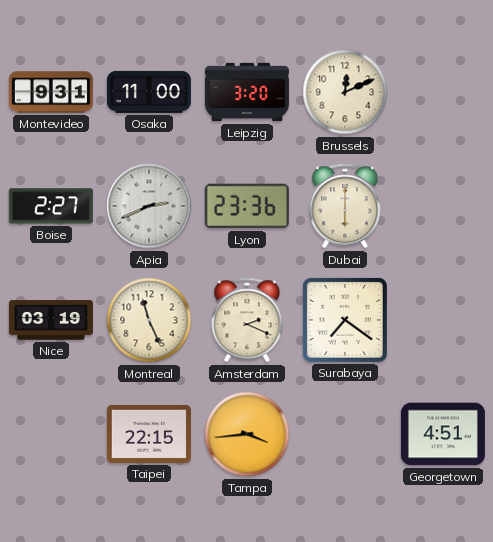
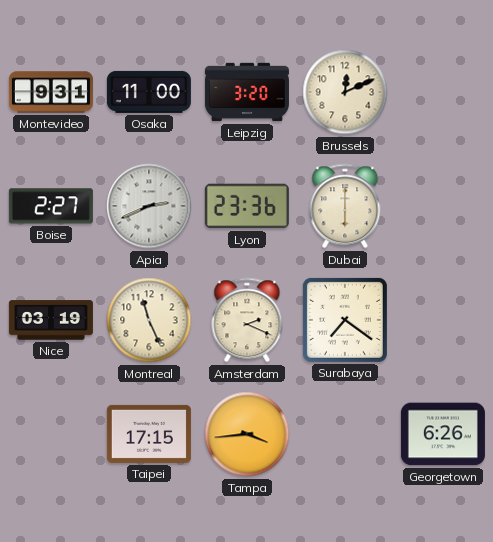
Taipei: 22:15 -> 17:15 (149, 434)
Georgetown: 4:51 -> 6:26 (443, 434)
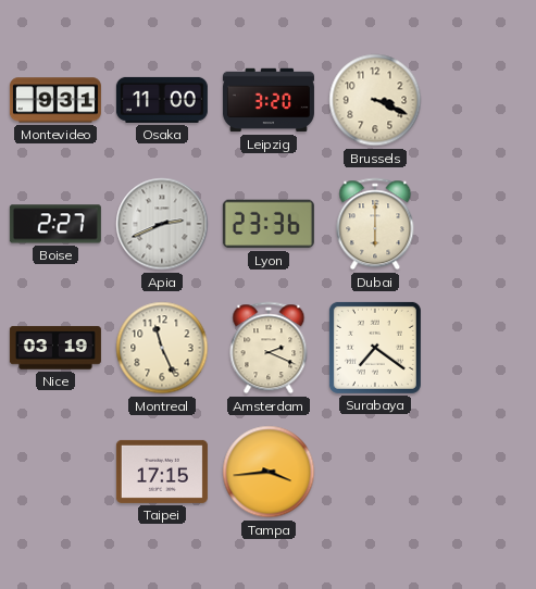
Brussels: 12:11 -> 3:19 (375, 100)
Georgetown: 6:26 -> none (443, 434)
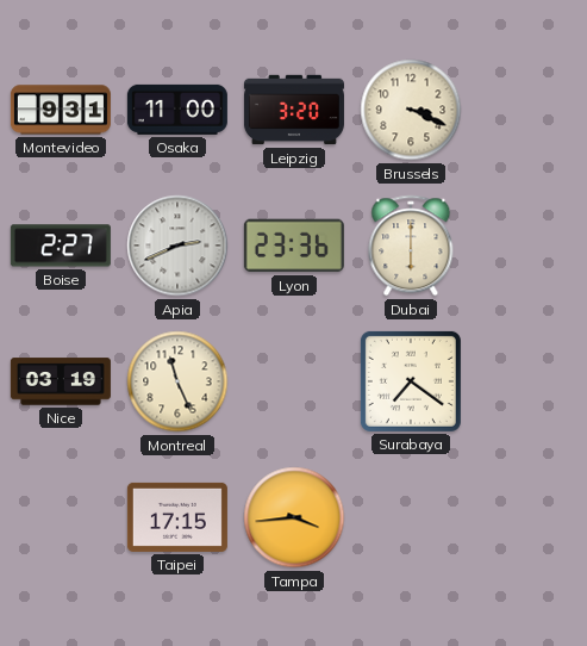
Amsterdam: 2:19 -> none (269, 348)
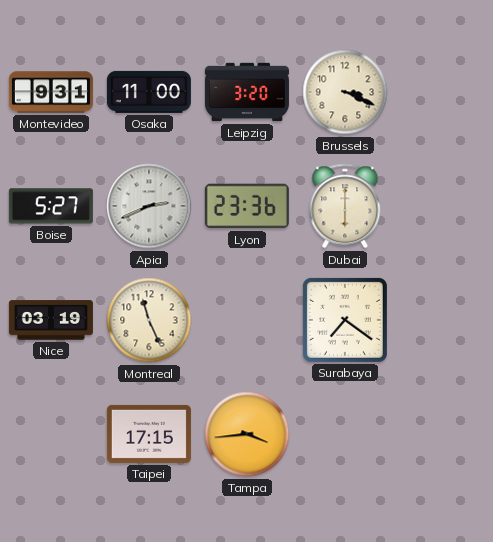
Boise: 2:27 -> 5:27 (51, 206)
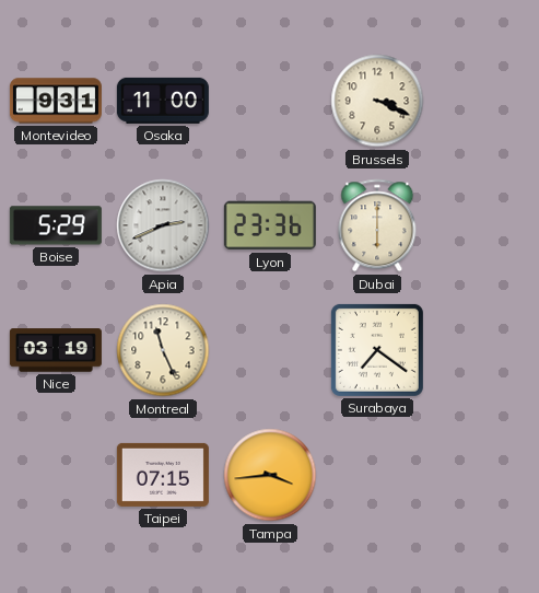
Leipzig: 3:20 -> none (247, 92)
Boise: 5:27 -> 5:29 (56, 225)
Taipei: 17:15 -> 07:15 (163, 475)
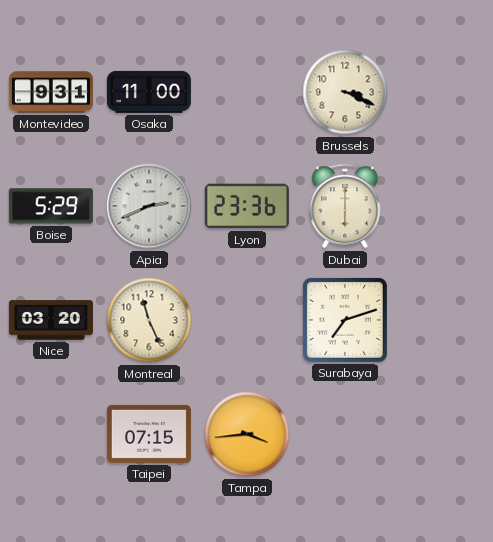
Nice: 03:19 -> 03:20 (51, 320)
Surabaya: 7:21 -> 7:12 (345, 320)
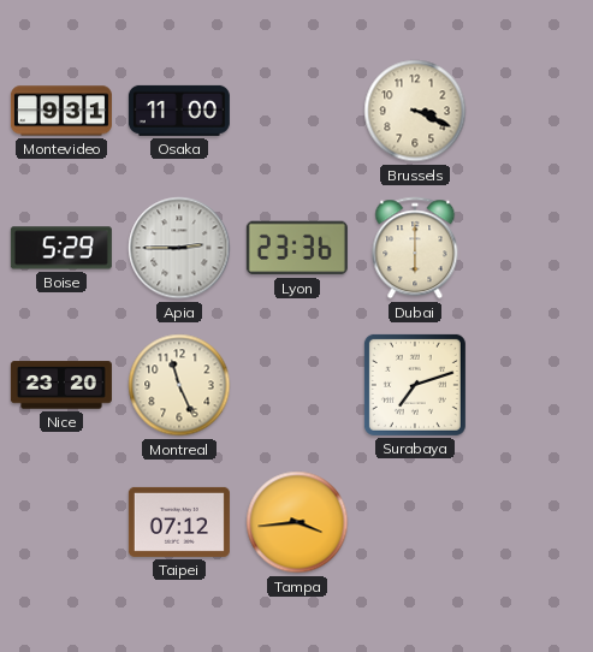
Apia: 2:41 -> 2:45 (179, 248)
Nice: 03:20 -> 23:20 (61, 385)
Taipei: 07:15 -> 07:12 (179, 522)
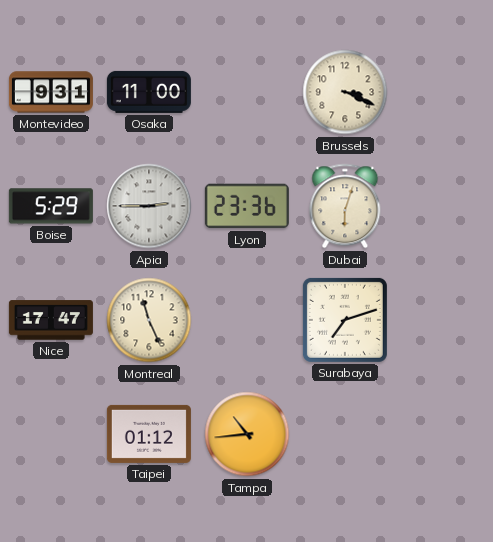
Dubai: 6:00 -> 6:03 (345, 206)
Nice: 23:20 -> 17:47 (51, 320)
Taipei: 07:12 -> 01:12 (149, 434)
Tampa: 3:44 -> 10:44 (247, 434)
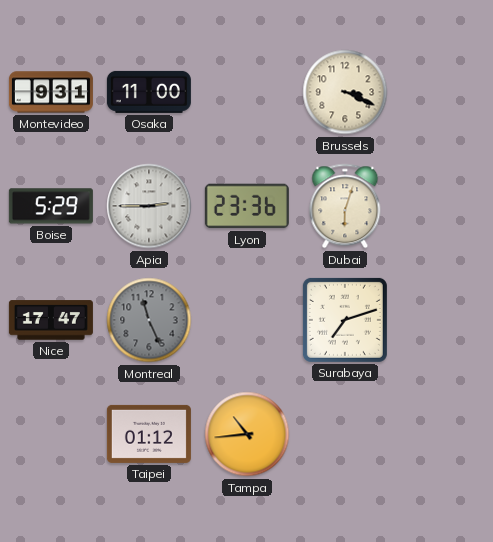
Montreal dial: cream -> grey (149, 320)
